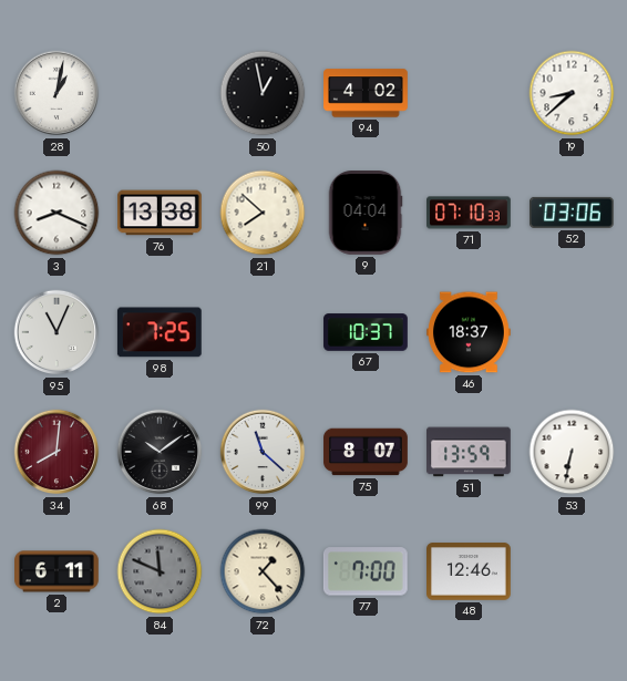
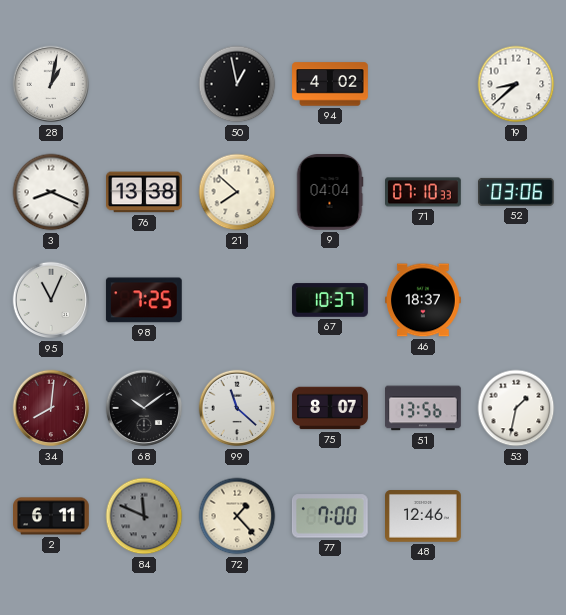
51: 13:59 -> 13:56 (424, 408)
53: 6:32 -> 1:32 (516, 408)
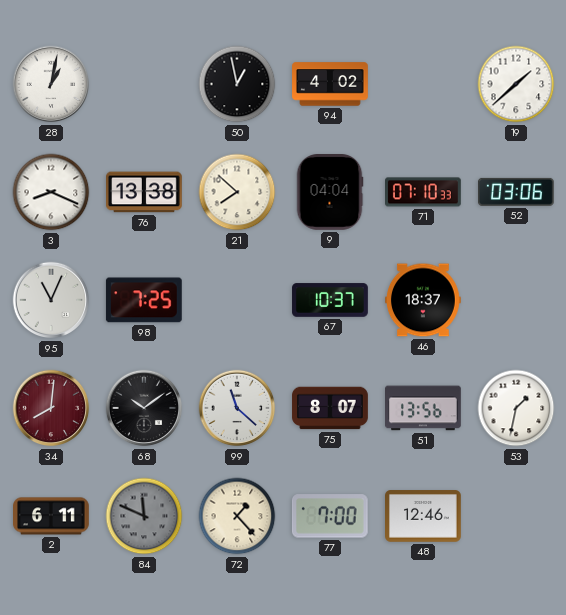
19: 8:38 -> 1:38 (516, 84)
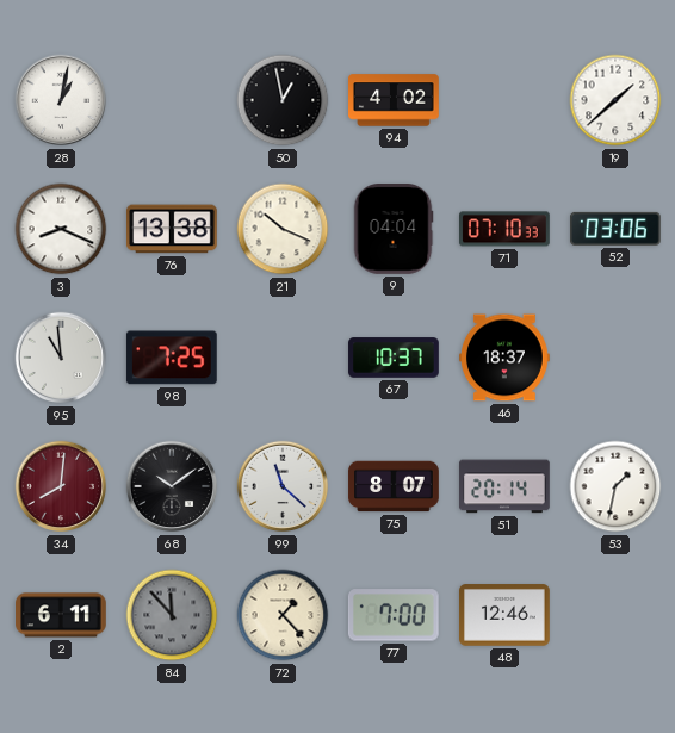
21: 7:52 -> 10:19 (283, 229)
95: 11:04 -> 10:59 (61, 358)
51: 13:56 -> 20:14 (506, 486)
84: 11:49 -> 11:53 (172, 615)
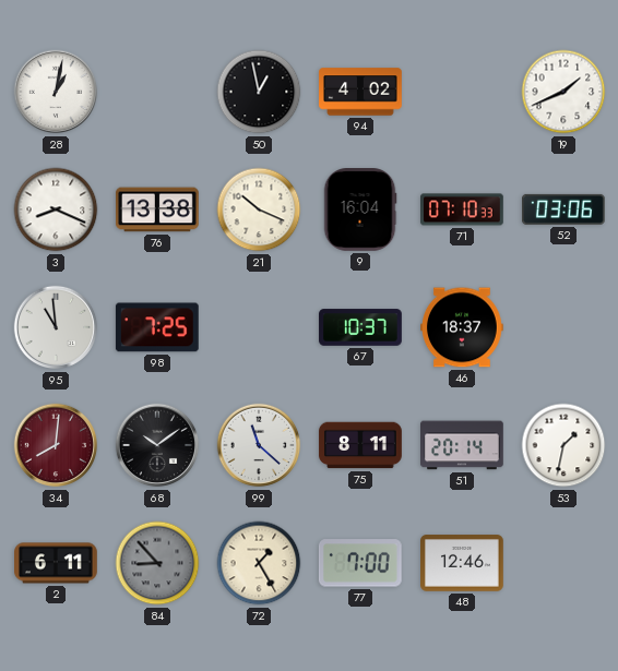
19: 1:38 -> 1:41 (563, 92)
9: 04:04 -> 16:04 (360, 211)
75: 8:07 -> 8:11 (360, 445)
84: 11:53 -> 8:53 (157, 563)
72: 1:23 -> 1:25 (259, 563)
